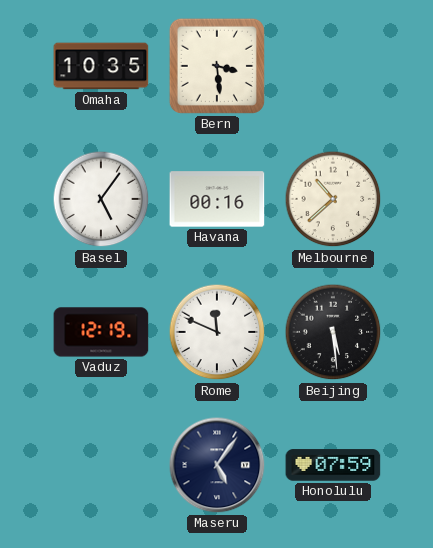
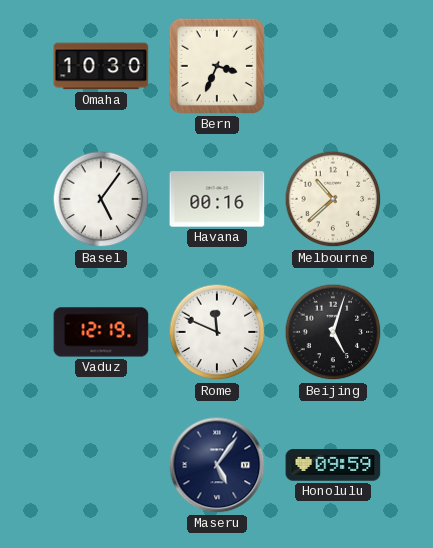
Omaha: 10:35 -> 10:30 (101, 66)
Bern: 3:29 -> 3:34 (217, 66)
Beijing: 5:29 -> 5:03 (333, 332)
Honolulu: 07:59 -> 09:59 (333, 465)
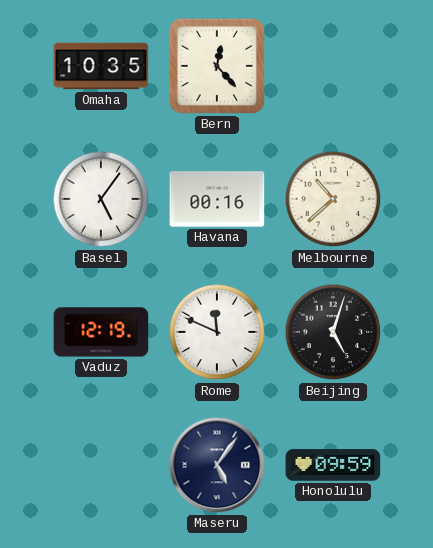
Omaha: 10:30 -> 10:35 (101, 66)
Bern: 3:34 -> 12:23 (217, 66)
